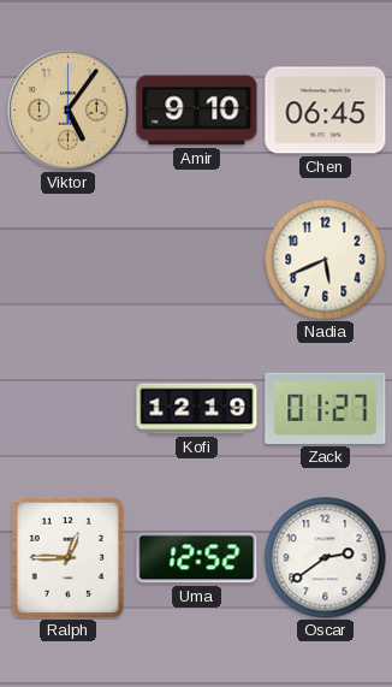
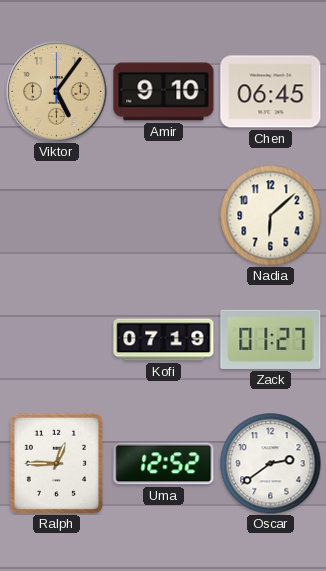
Nadia: 5:41 -> 6:08 (271, 216)
Kofi: 12:19 -> 07:19 (164, 340)
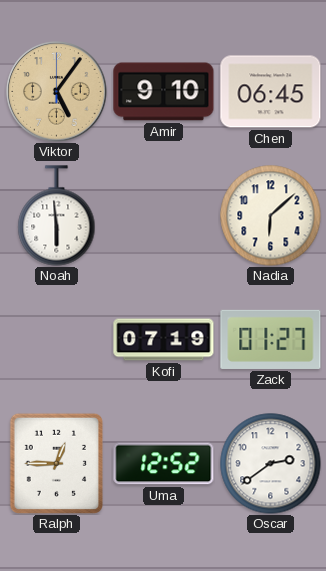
Noah: none -> 5:59 (57, 216)
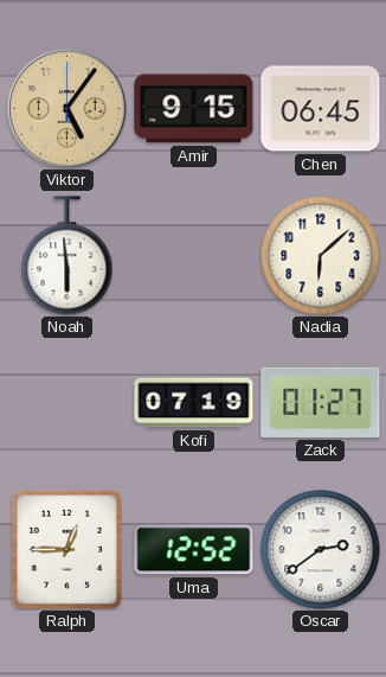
Amir: 9:10 -> 9:15 (194, 109)
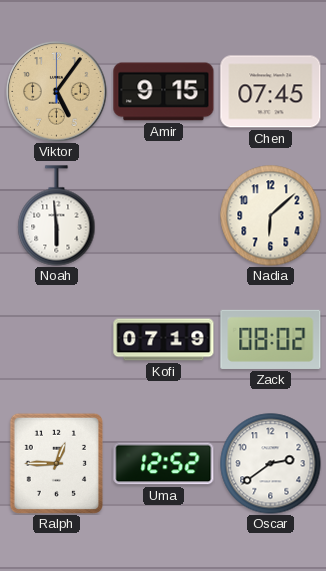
Chen: 06:45 -> 07:45 (271, 92)
Zack: 01:27 -> 08:02 (271, 339)
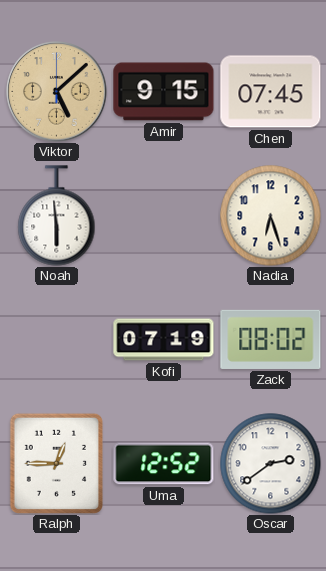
Viktor: 5:06 -> 5:08 (57, 92)
Nadia: 6:08 -> 6:27 (271, 216)
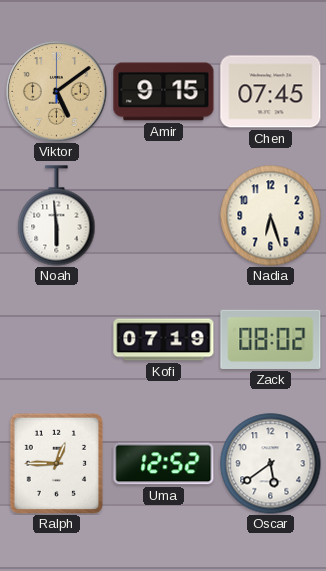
Viktor: 5:08 -> 5:09 (57, 92)
Oscar: 2:39 -> 5:39 (271, 464)
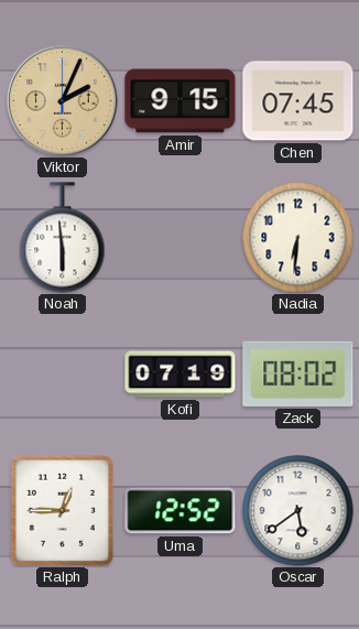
Viktor: 5:09 -> 2:04 (63, 101)
Nadia: 6:27 -> 6:31 (298, 238)
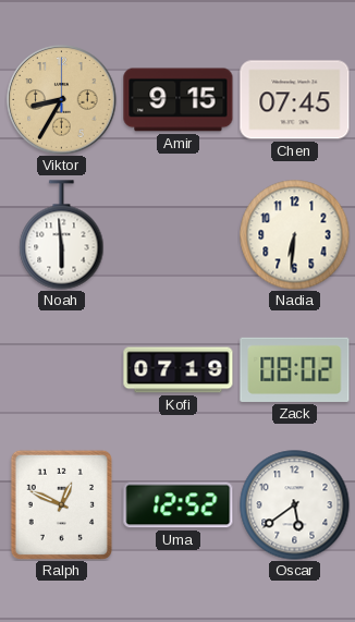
Viktor: 2:04 -> 8:35 (62, 100)
Ralph: 12:45 -> 12:49 (61, 504)
